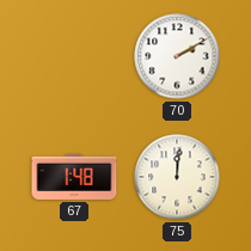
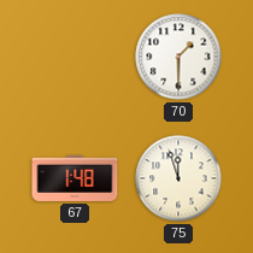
70: 2:10 -> 1:30 (178, 57)
75: 12:01 -> 11:57 (178, 178)
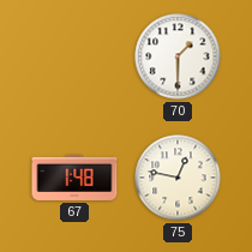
75: 11:57 -> 12:47 (178, 178)
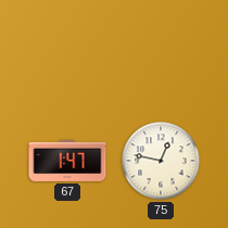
70: 1:30 -> none (178, 56)
67: 1:48 -> 1:47 (67, 161)
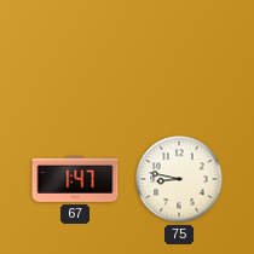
75: 12:47 -> 8:47 (179, 179)
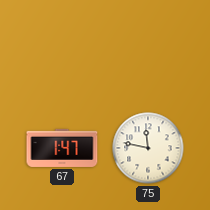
75: 8:47 -> 11:47 (148, 148)
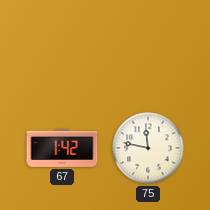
67: 1:47 -> 1:42 (62, 148)
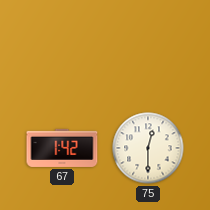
75: 11:47 -> 12:30 (148, 148)
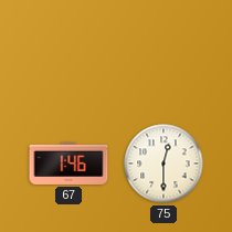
67: 1:42 -> 1:46 (68, 164)
